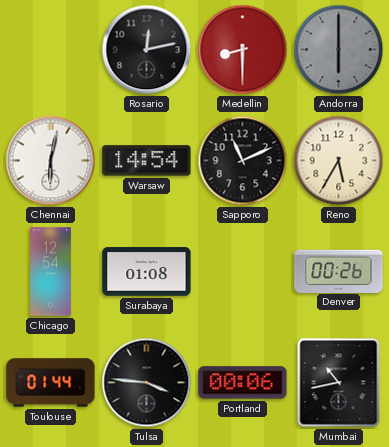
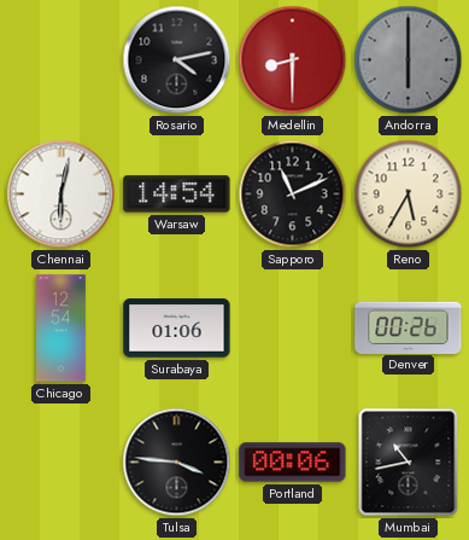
Rosario: 12:13 -> 4:13 (177, 60)
Surabaya: 01:08 -> 01:06 (177, 329)
Toulouse: 01:44 -> none (51, 383)
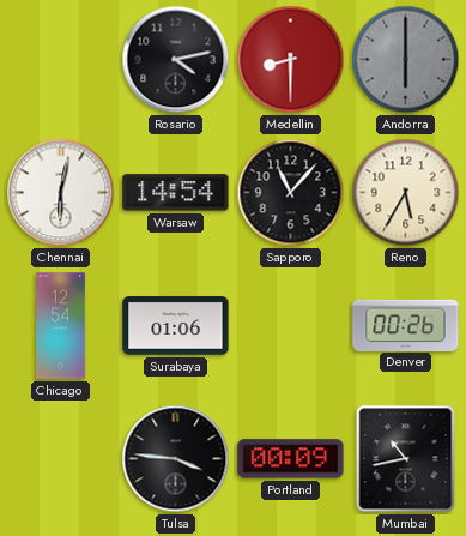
Sapporo: 11:11 -> 11:07 (291, 193)
Portland: 00:06 -> 00:09 (291, 459)
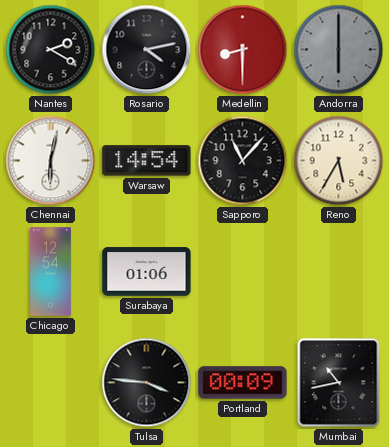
Nantes: none -> 2:20 (51, 50)
Denver: 00:26 -> none (406, 325)
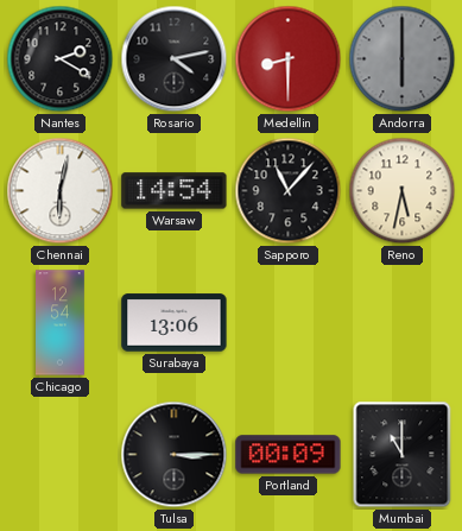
Reno: 5:35 -> 5:32 (403, 191)
Surabaya: 01:06 -> 13:06 (175, 323)
Tulsa: 3:46 -> 3:15 (175, 455)
Mumbai: 10:43 -> 11:00 (403, 455)
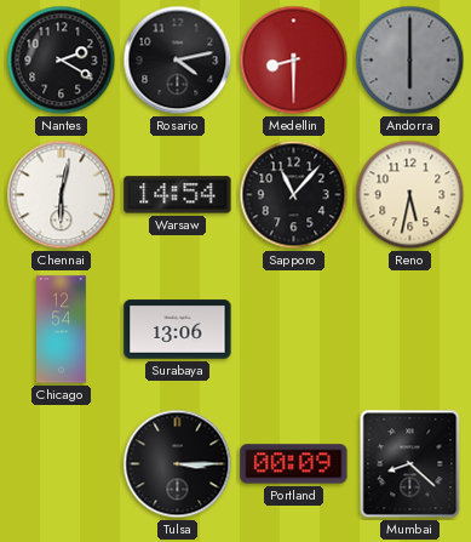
Mumbai: 11:00 -> 8:22 (410, 464)
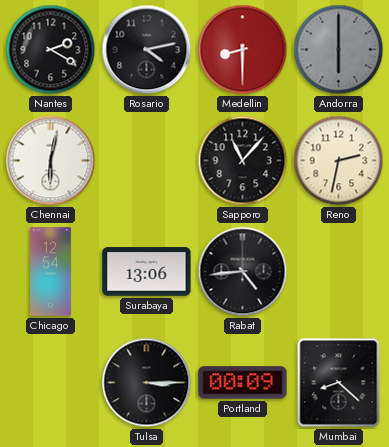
Warsaw: 14:54 -> none (178, 195)
Reno: 5:32 -> 2:32 (339, 161)
Rabat: none -> 4:44 (243, 272)
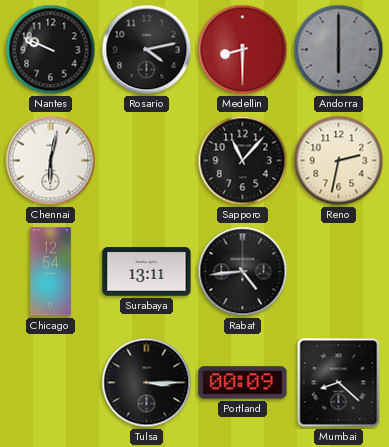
Nantes: 2:20 -> 9:49 (51, 50)
Surabaya: 13:06 -> 13:11 (147, 272)
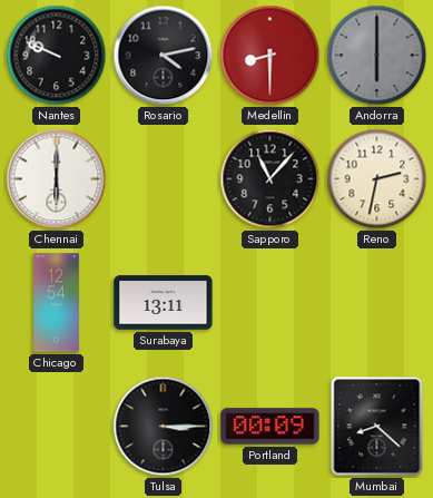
Chennai: 6:02 -> 6:00 (57, 179)
Rabat: 4:44 -> none (243, 272)
